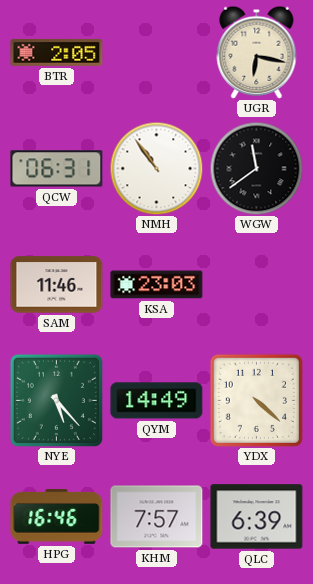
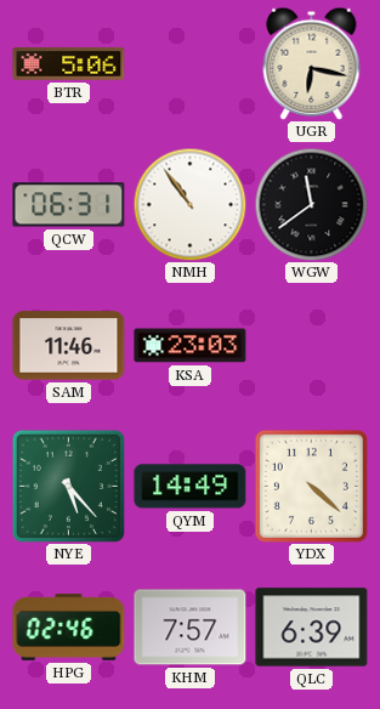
BTR: 2:05 -> 5:06 (69, 63)
HPG: 16:46 -> 02:46 (69, 628)
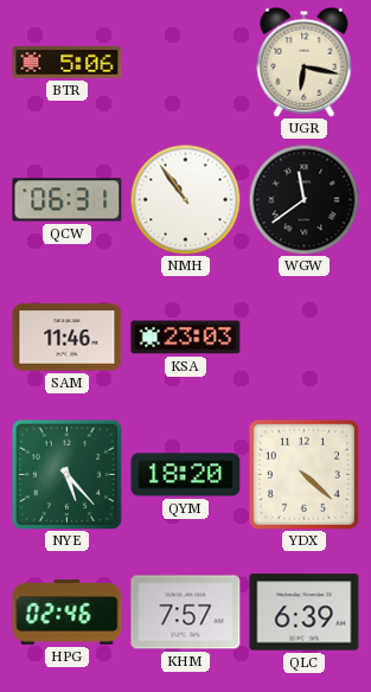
QYM: 14:49 -> 18:20 (186, 475)
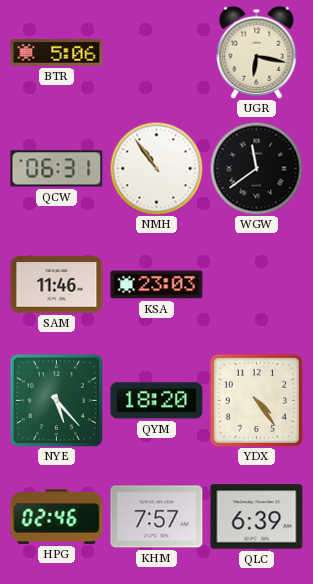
YDX: 4:22 -> 4:24 (256, 400)
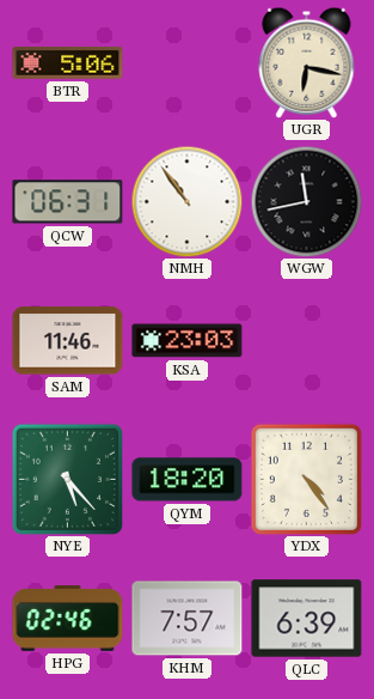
WGW: 11:39 -> 11:43 (306, 201)
